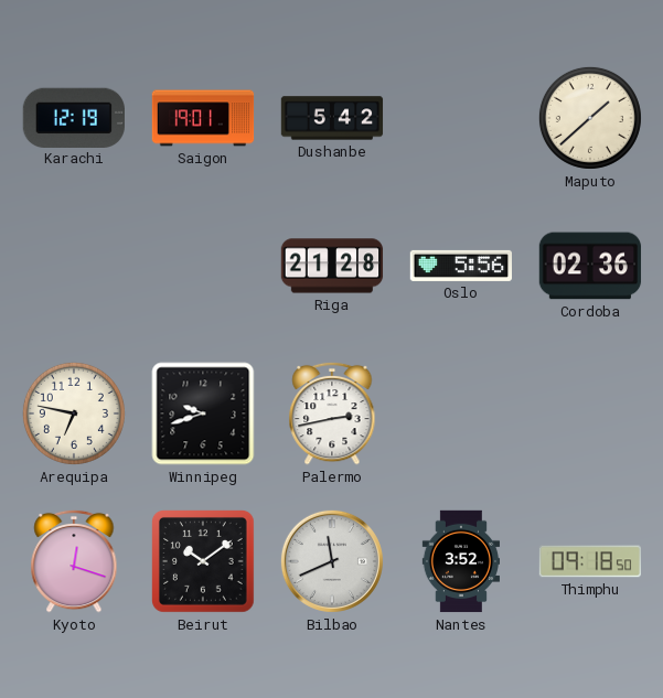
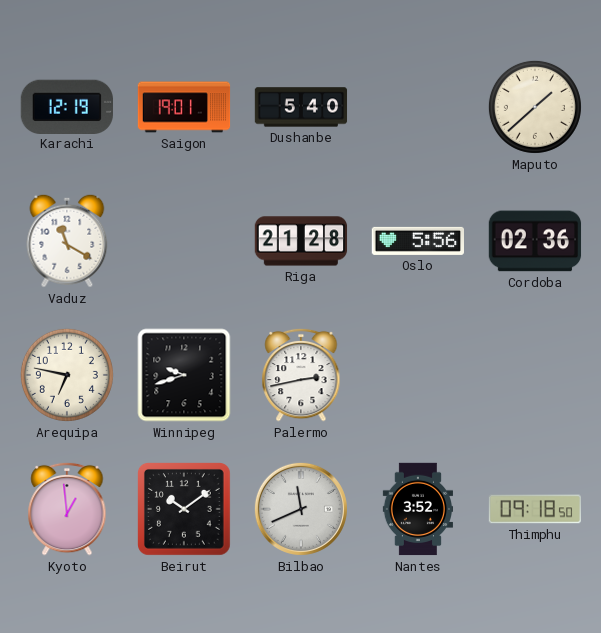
Dushanbe: 5:42 -> 5:40 (301, 107)
Vaduz: none -> 11:20 (67, 241)
Kyoto: 12:18 -> 12:59 (67, 509)
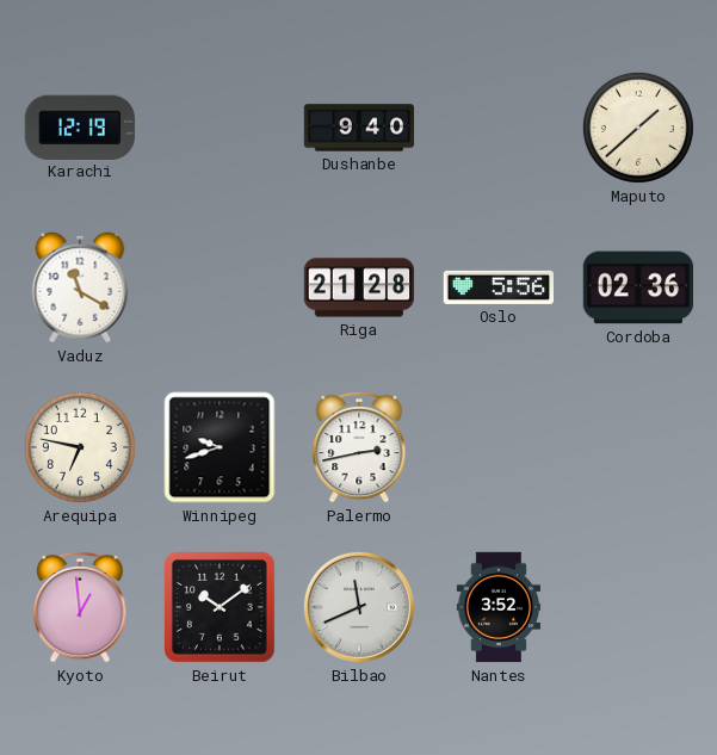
Saigon: 19:01 -> none (184, 107)
Dushanbe: 5:40 -> 9:40 (359, 128)
Thimphu: 09:18 -> none (534, 509)
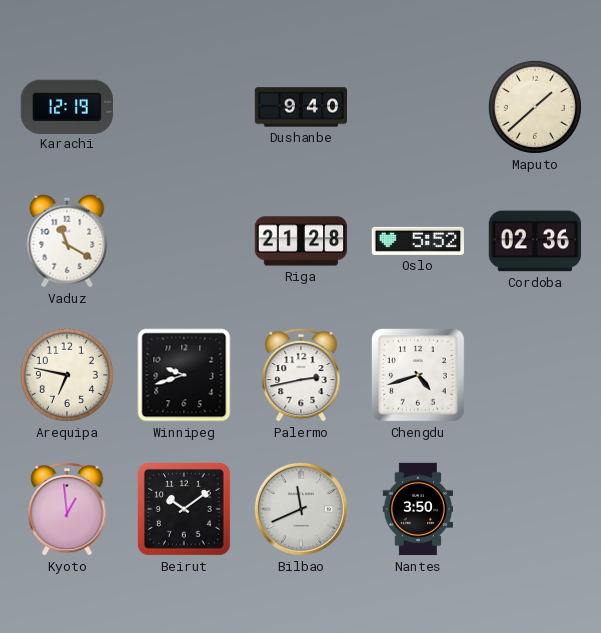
Oslo: 5:56 -> 5:52 (418, 241)
Chengdu: none -> 4:42 (419, 376)
Nantes: 3:52 -> 3:50 (417, 509)
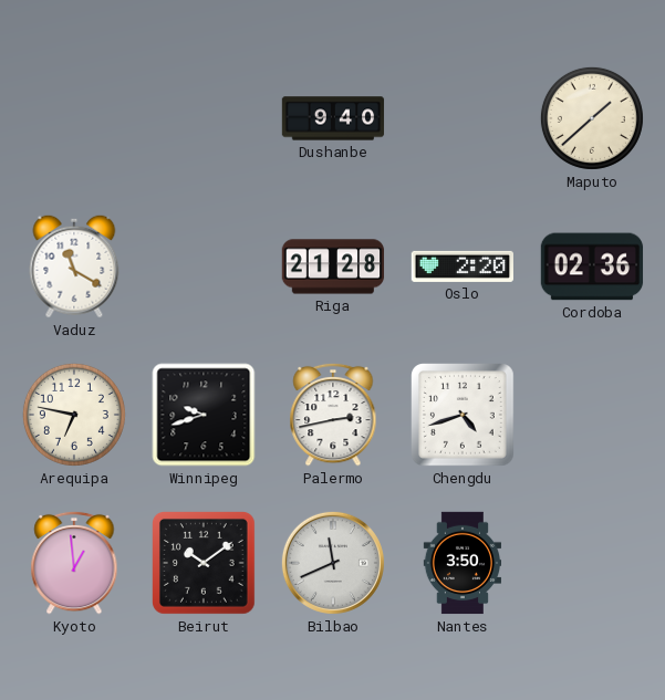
Karachi: 12:19 -> none (66, 106)
Oslo: 5:52 -> 2:20 (463, 267)
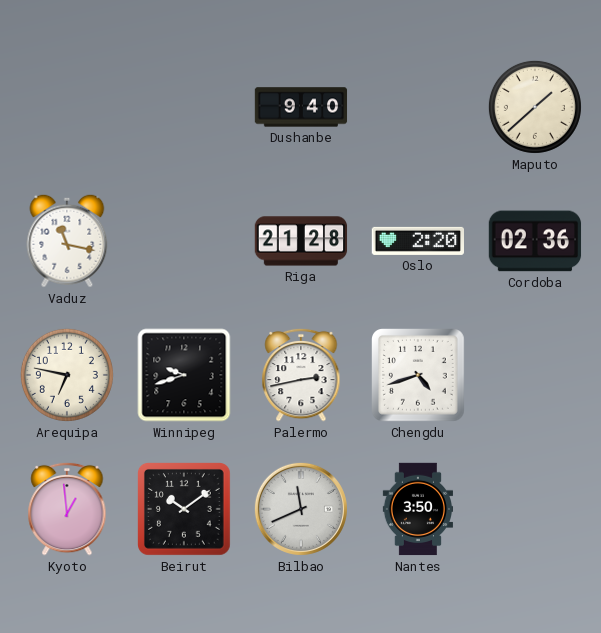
Vaduz: 11:20 -> 11:17 (67, 241)
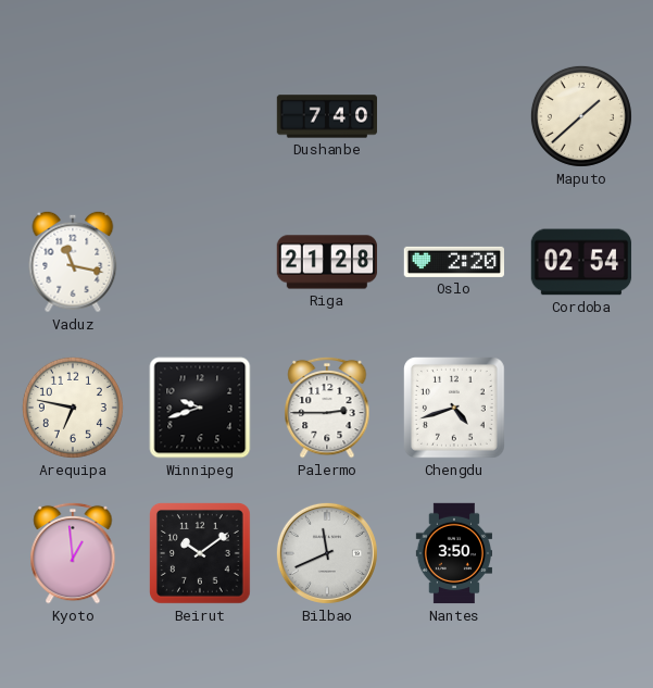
Dushanbe: 9:40 -> 7:40 (327, 116)
Cordoba: 02:36 -> 02:54 (581, 262)
Palermo: 2:43 -> 2:45 (327, 408)
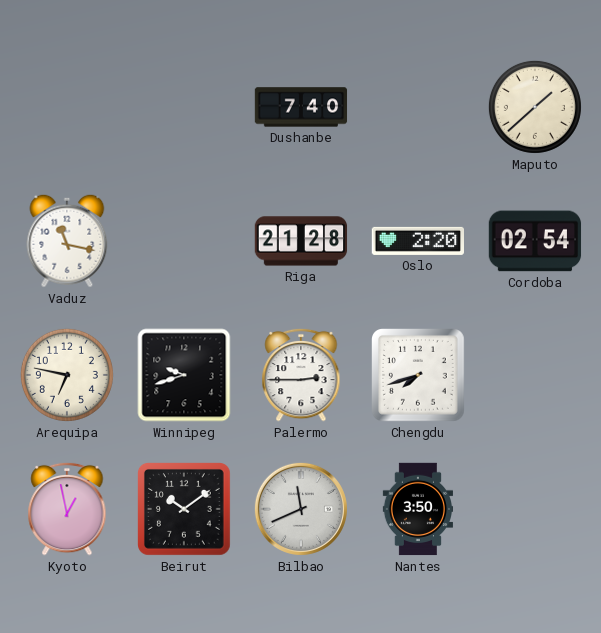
Chengdu: 4:42 -> 7:42 (419, 376)
Kyoto: 12:59 -> 12:58 (67, 509)
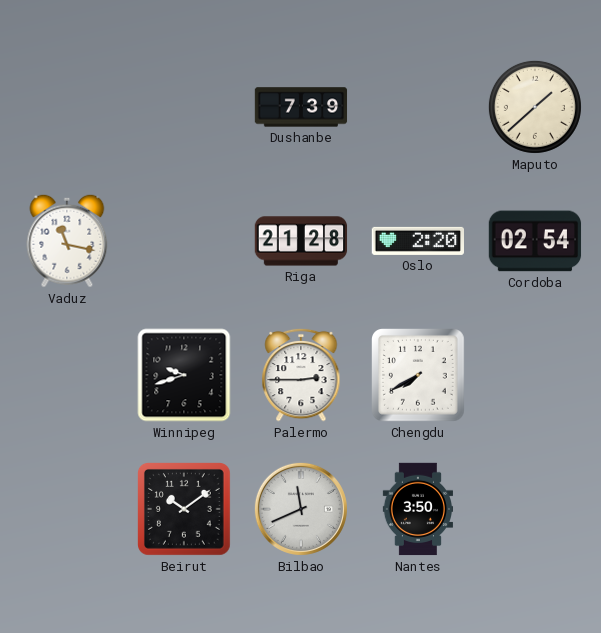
Dushanbe: 7:40 -> 7:39 (301, 107)
Arequipa: 6:47 -> none (67, 375)
Chengdu: 7:42 -> 7:40 (419, 376)
Kyoto: 12:58 -> none (67, 509)
